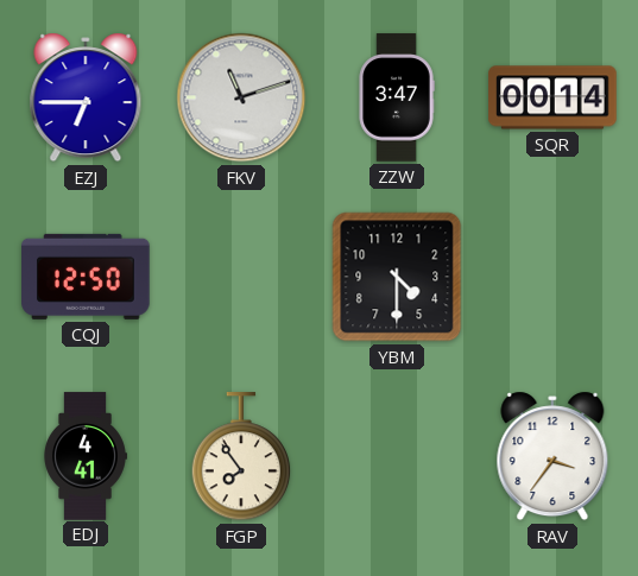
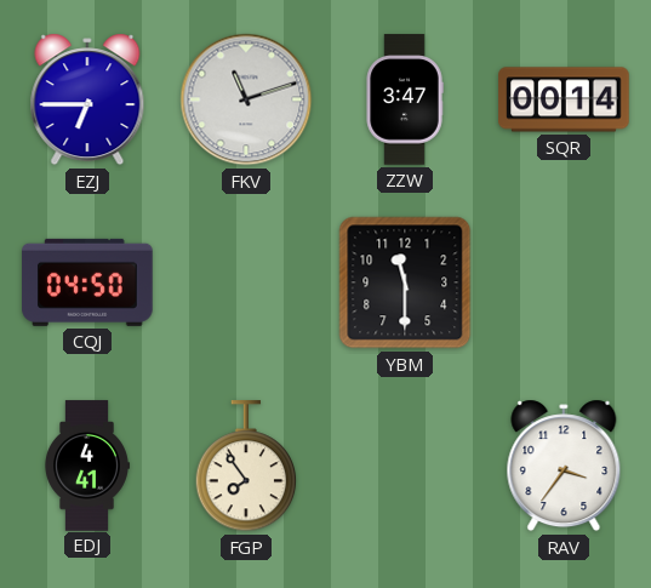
CQJ: 12:50 -> 04:50 (87, 282)
YBM: 4:30 -> 11:30 (405, 282)
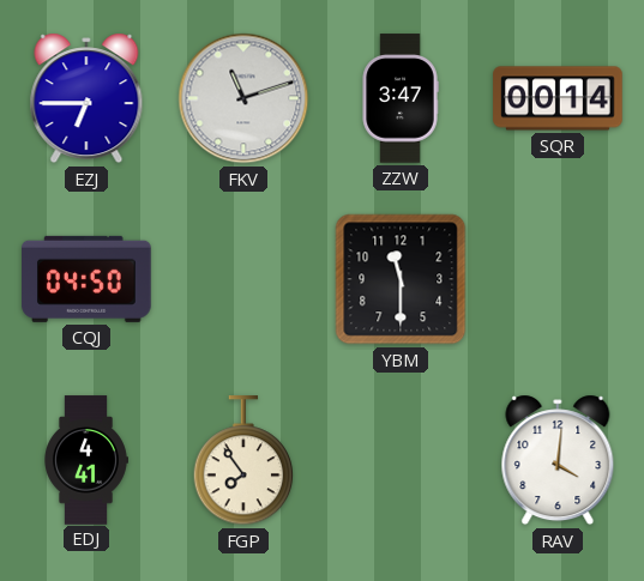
RAV: 3:36 -> 4:01 (558, 460)
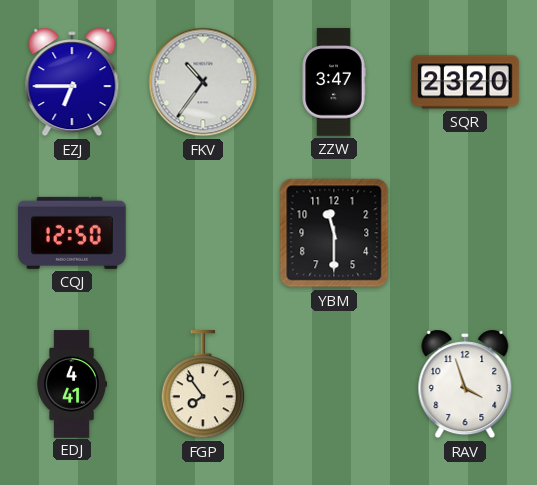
FKV: 11:12 -> 10:36 (203, 82)
SQR: 00:14 -> 23:20 (465, 82)
CQJ: 04:50 -> 12:50 (72, 233)
RAV: 4:01 -> 3:57 (465, 384)
